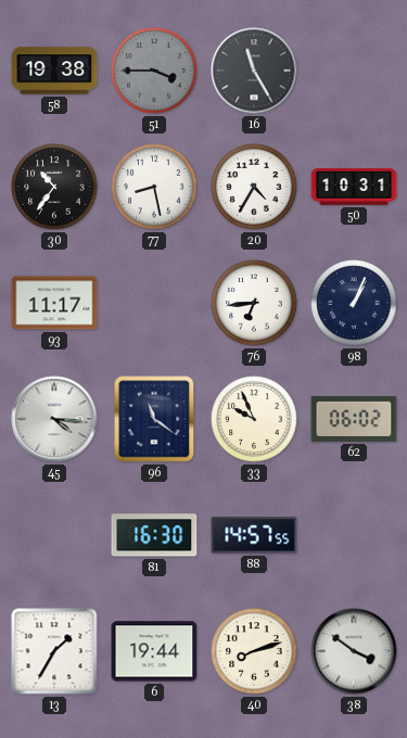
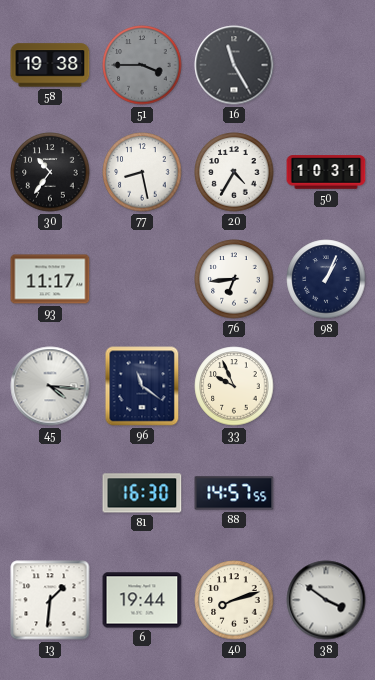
62: 06:02 -> none (354, 419)
13: 1:35 -> 1:31 (50, 600)
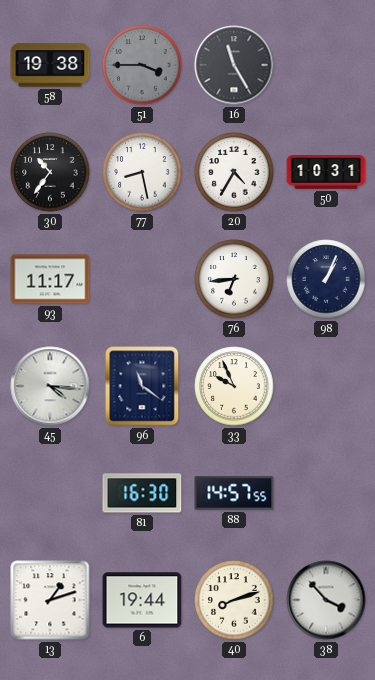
13: 1:31 -> 1:12 (50, 600)
38: 3:51 -> 3:53 (326, 600)
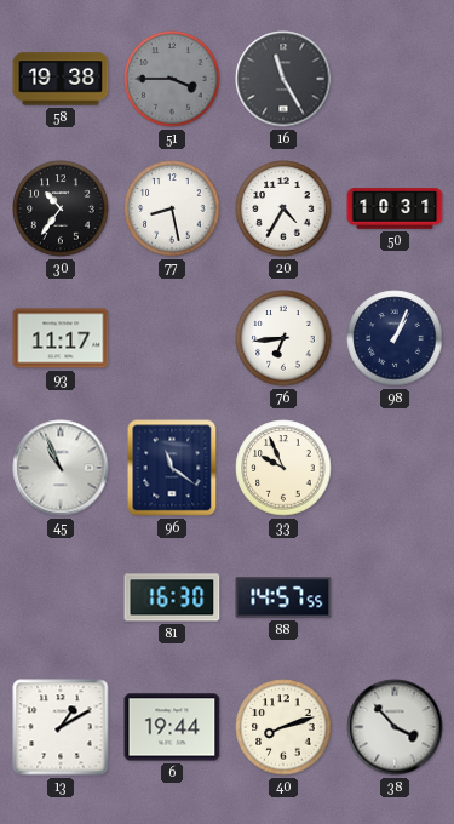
45: 4:16 -> 10:56 (61, 468)
13: 1:12 -> 1:10 (61, 727)
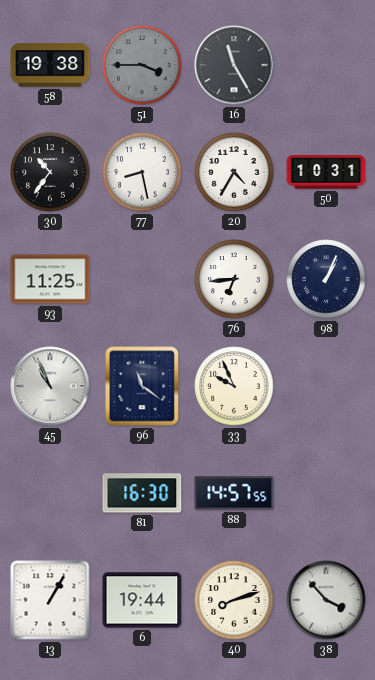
93: 11:17 -> 11:25 (50, 279)
13: 1:10 -> 1:05 (50, 600)
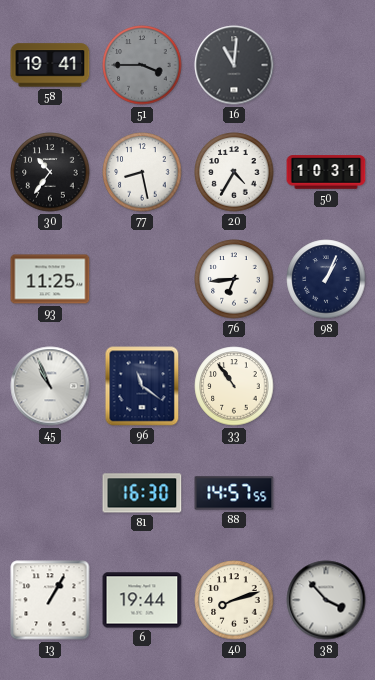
58: 19:38 -> 19:41 (50, 65)
16: 11:25 -> 11:01 (234, 65)
33: 9:56 -> 10:54 (234, 386)
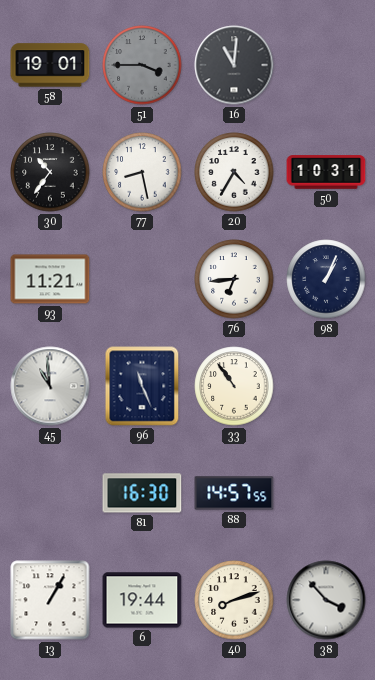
58: 19:41 -> 19:01 (50, 65)
93: 11:25 -> 11:21 (50, 279)
45: 10:56 -> 10:59 (50, 386)
96: 11:21 -> 11:26 (142, 386)
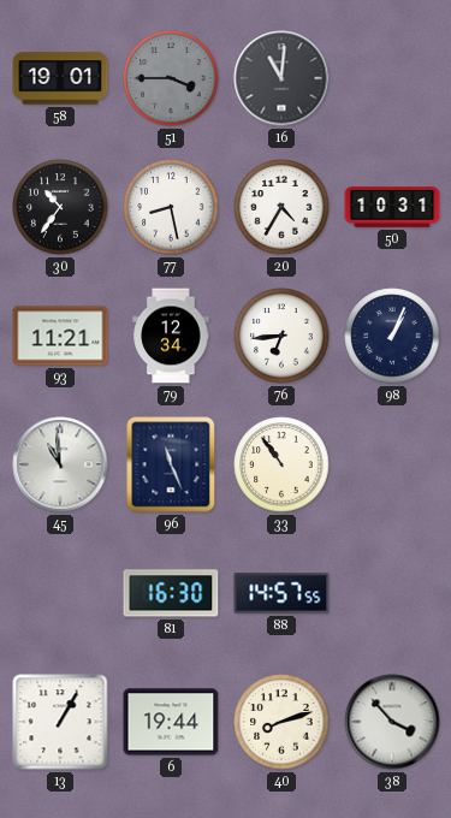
79: none -> 12:34 (171, 336)
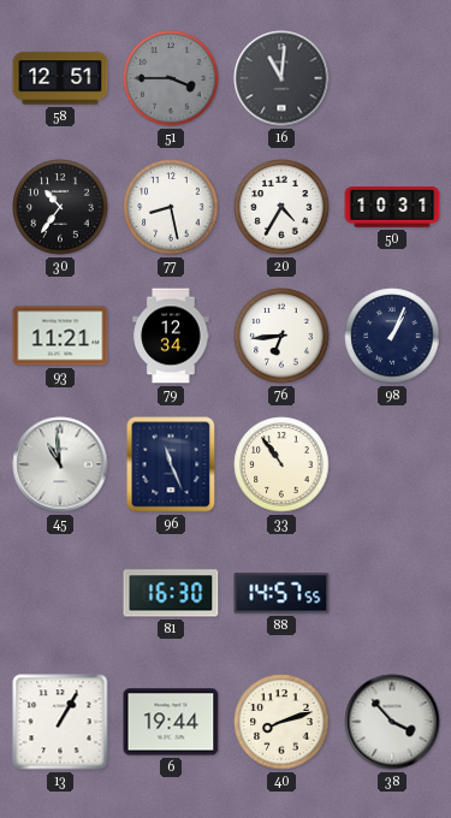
58: 19:01 -> 12:51 (60, 78)
